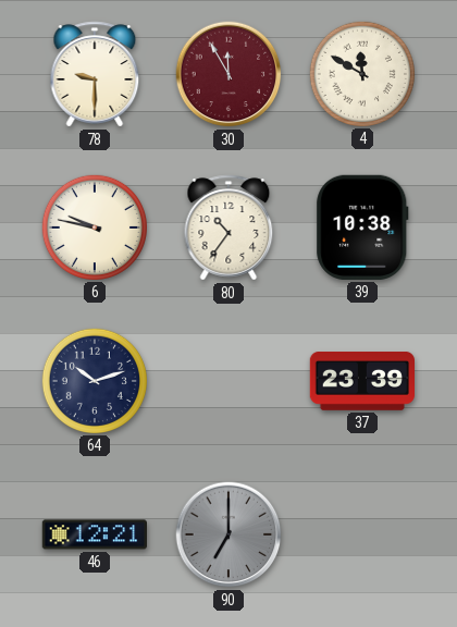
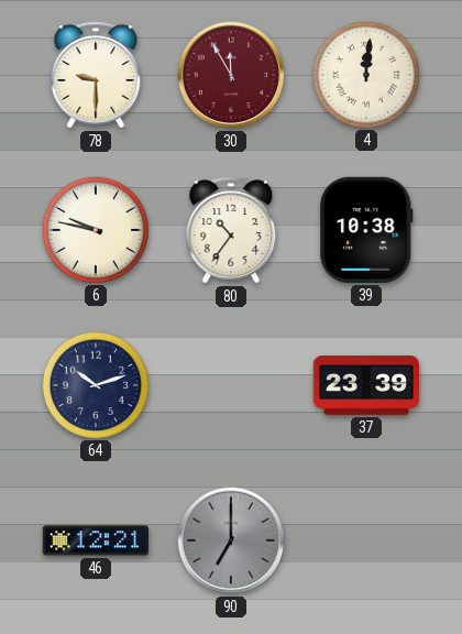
4: 11:50 -> 12:01 (365, 74)
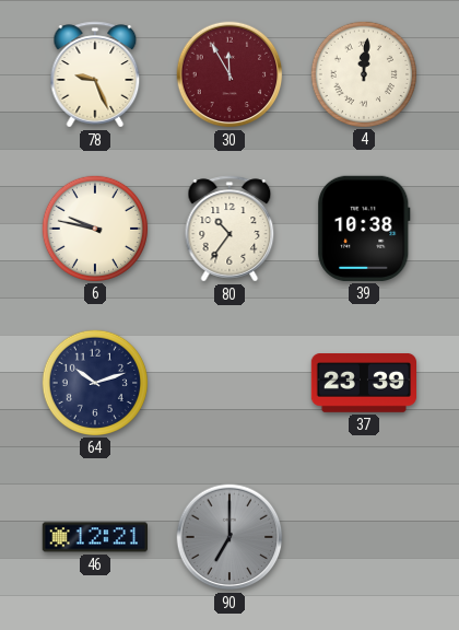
78: 9:30 -> 9:26 (95, 74)
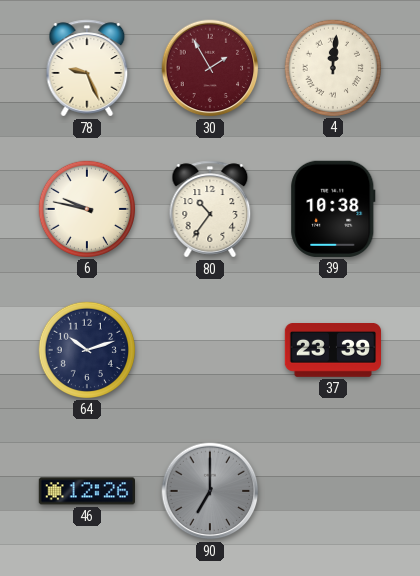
30: 11:55 -> 1:55 (210, 68)
46: 12:21 -> 12:26 (86, 491)
